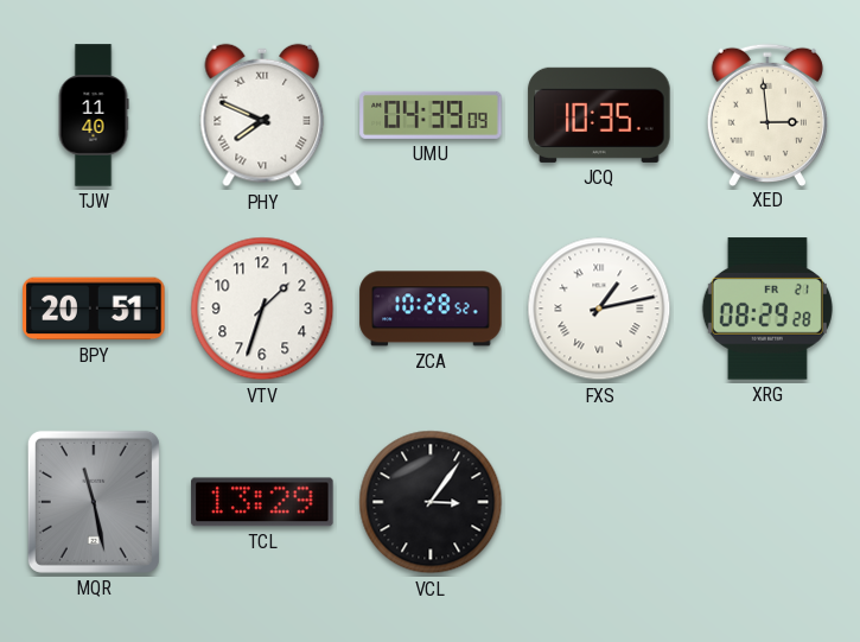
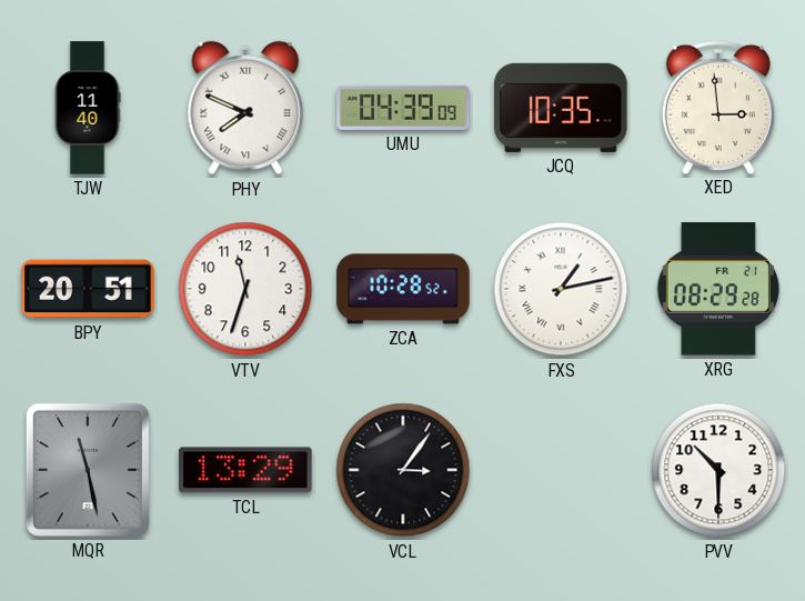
VTV: 1:33 -> 11:33 (245, 289)
PVV: none -> 10:30 (718, 470)
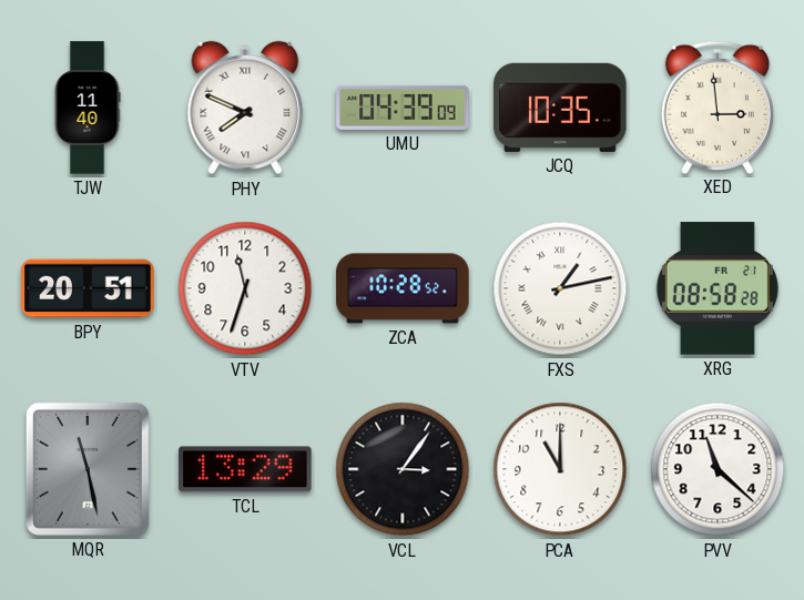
XRG: 08:29 -> 08:58 (718, 288)
PCA: none -> 11:00 (560, 469)
PVV: 10:30 -> 11:22 (718, 469)
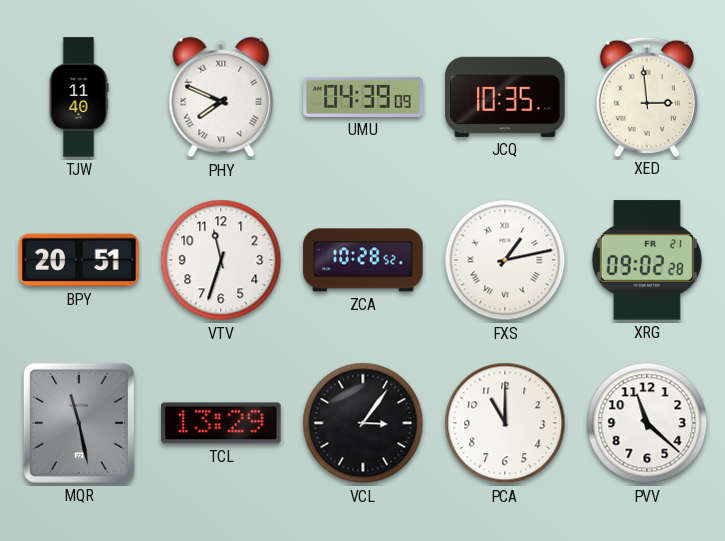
XRG: 08:58 -> 09:02 (647, 260)
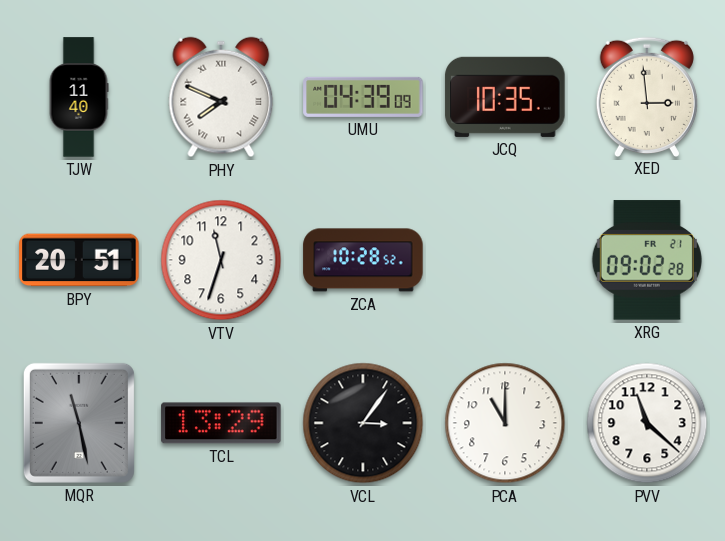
FXS: 1:13 -> none (505, 260)
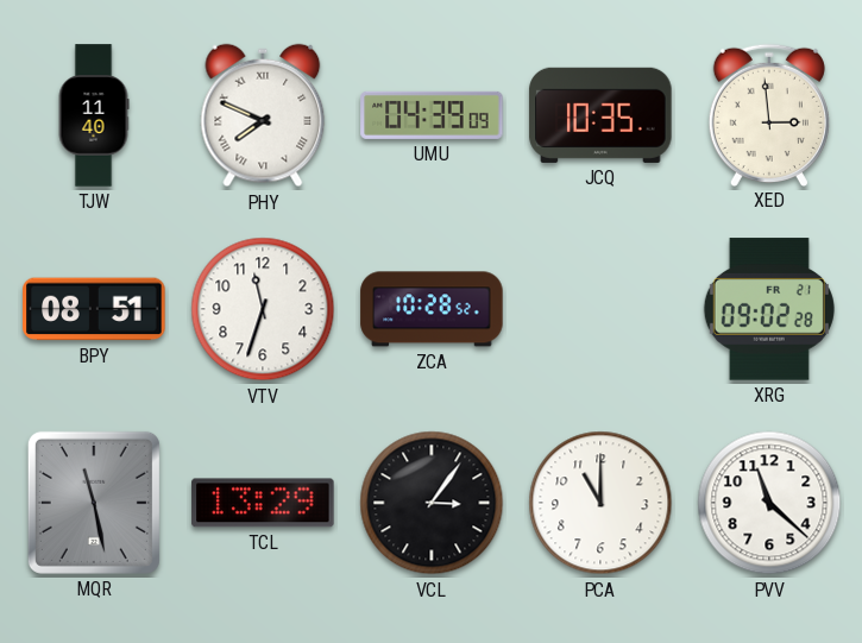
BPY: 20:51 -> 08:51 (94, 309)
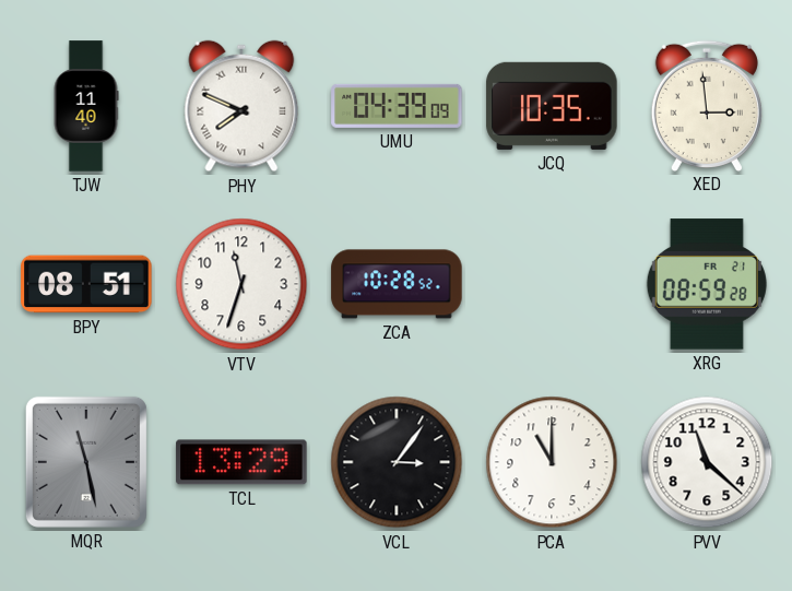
XRG: 09:02 -> 08:59 (707, 284)
